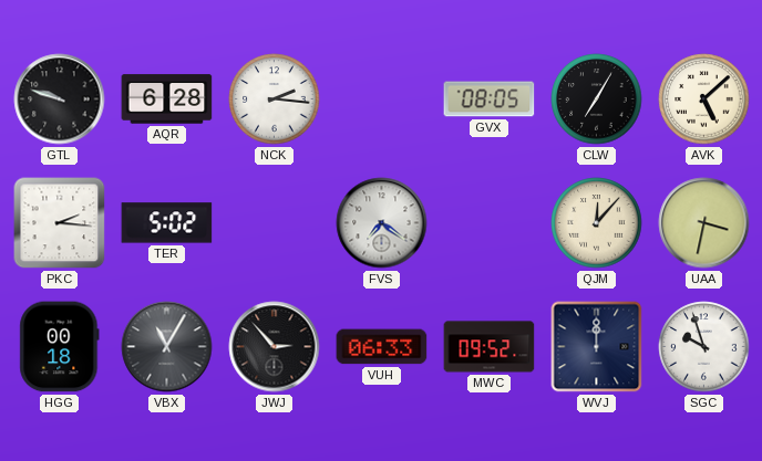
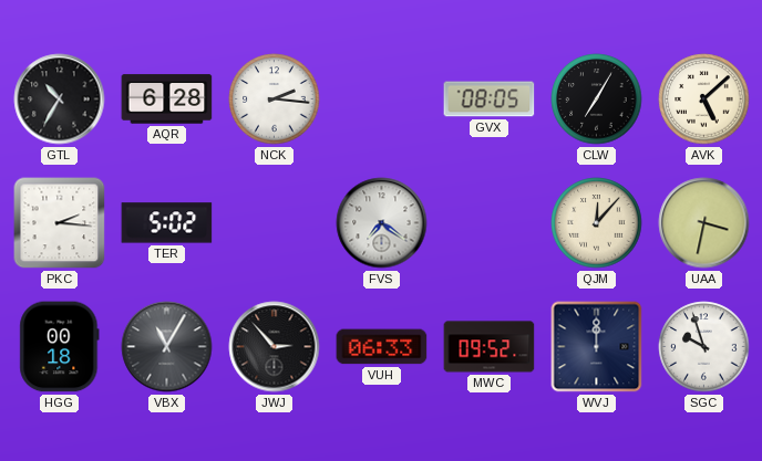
GTL: 9:48 -> 10:35 (60, 99)
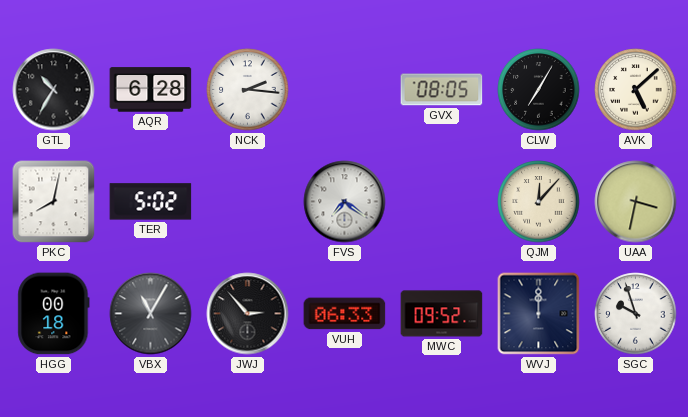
PKC: 2:16 -> 8:02 (54, 202)
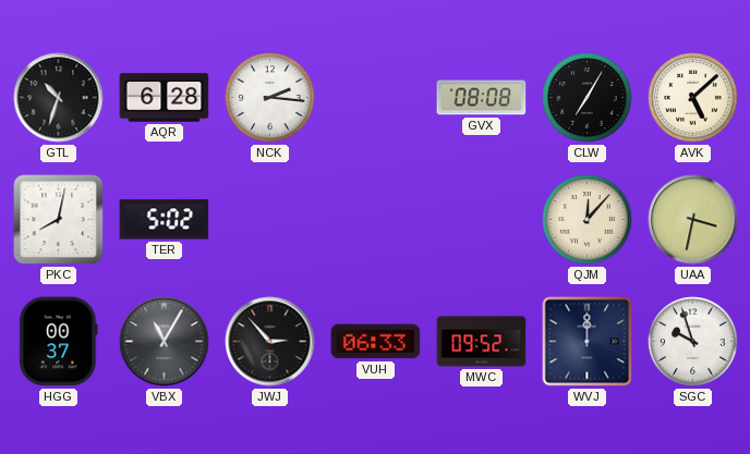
GTL: 10:35 -> 10:33 (59, 98)
GVX: 08:05 -> 08:08 (482, 98)
FVS: 7:21 -> none (345, 202)
HGG: 00:18 -> 00:37 (59, 342)
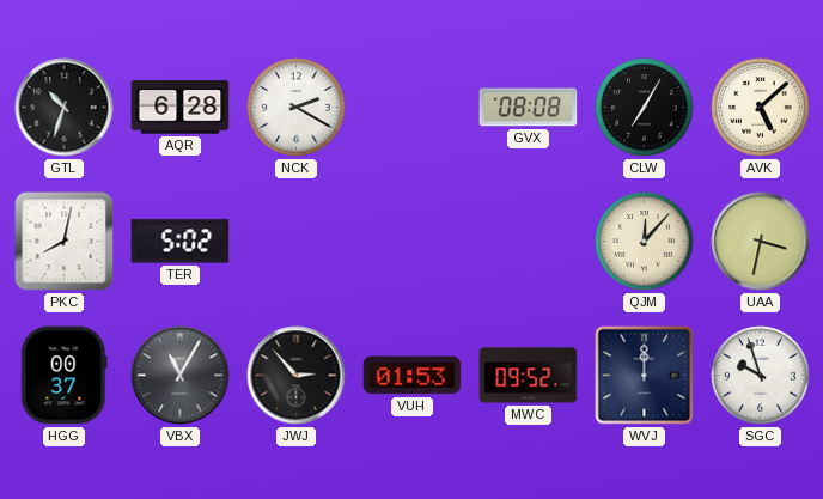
NCK: 2:16 -> 2:20 (297, 108)
VUH: 06:33 -> 01:53 (413, 376)
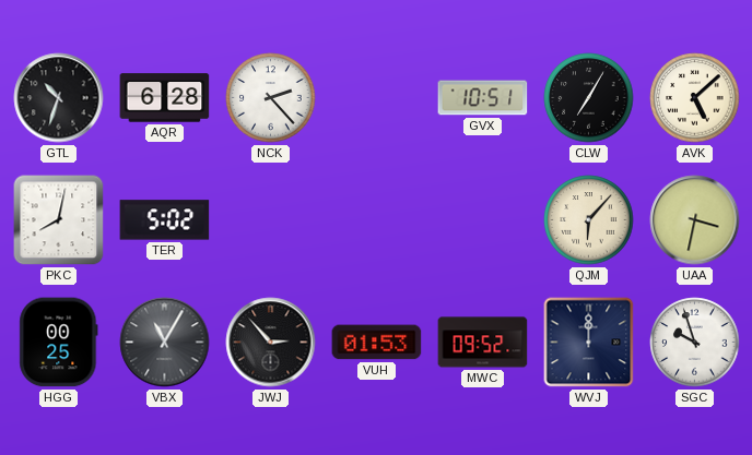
NCK: 2:20 -> 2:23 (271, 98)
GVX: 08:08 -> 10:51 (483, 98)
QJM: 12:07 -> 6:07 (589, 220)
HGG: 00:37 -> 00:25 (59, 343)
